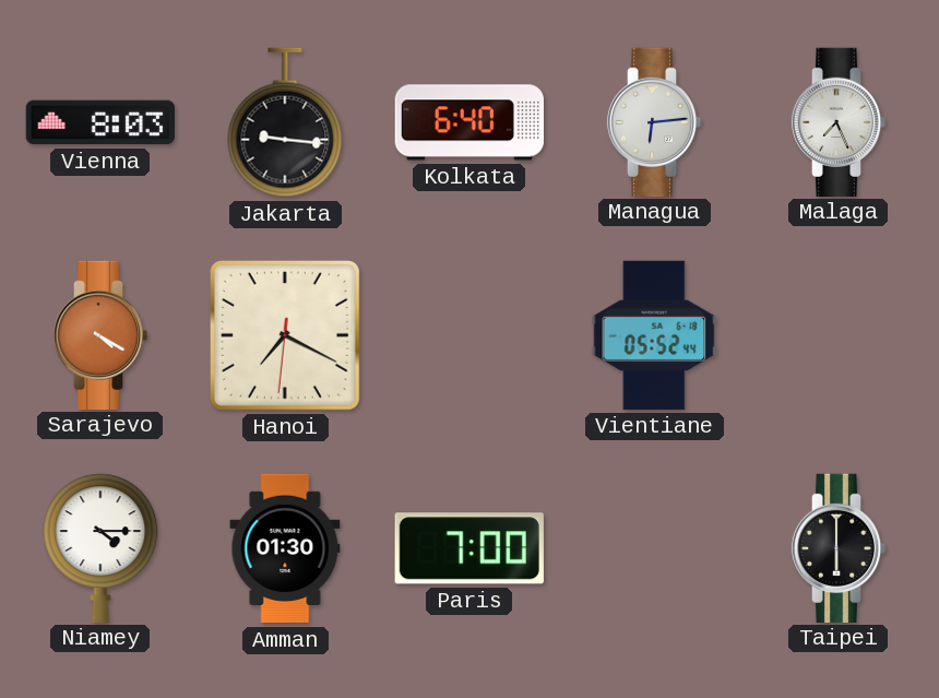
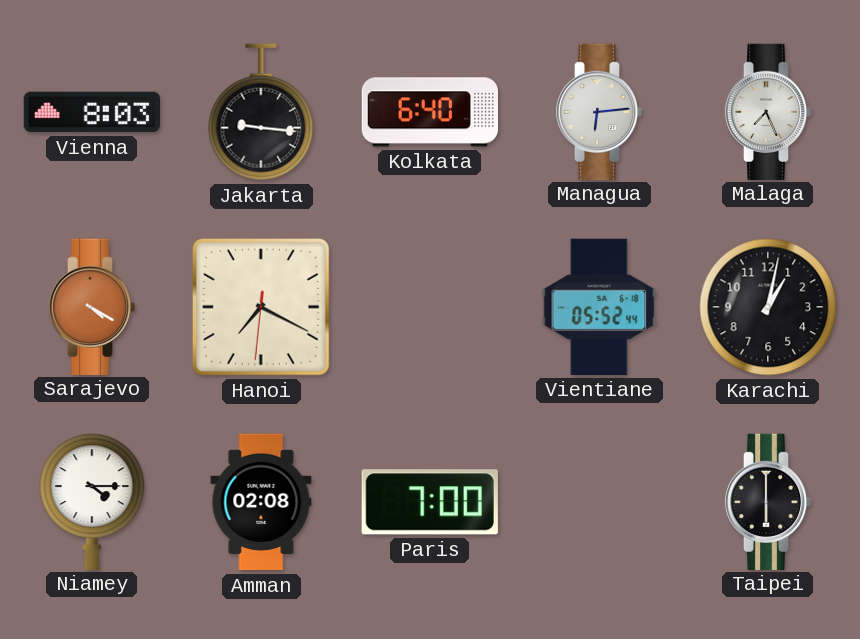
Karachi: none -> 1:02 (768, 307)
Amman: 01:30 -> 02:08 (261, 502)
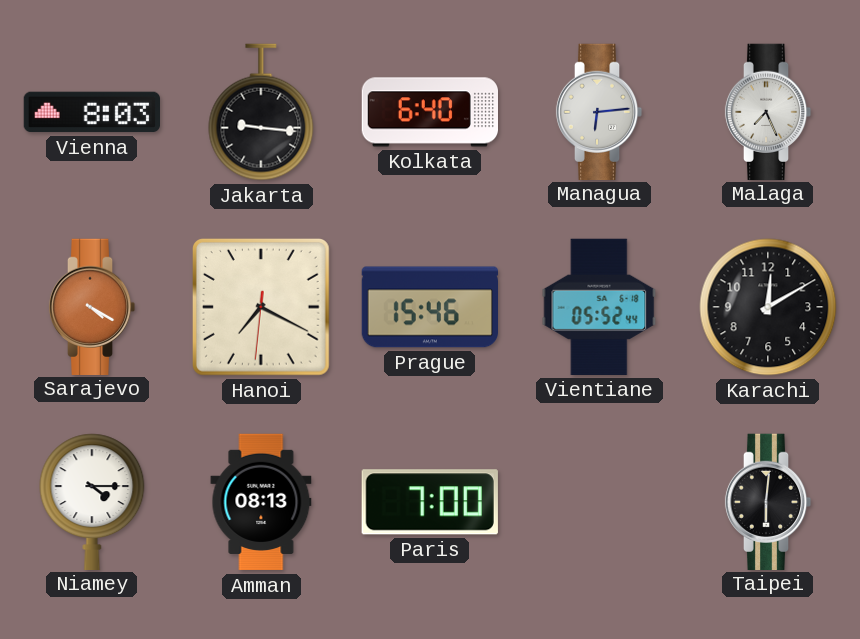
Prague: none -> 15:46 (429, 307)
Karachi: 1:02 -> 12:10 (768, 307)
Amman: 02:08 -> 08:13 (261, 502)
Taipei: 6:00 -> 6:01 (768, 501)
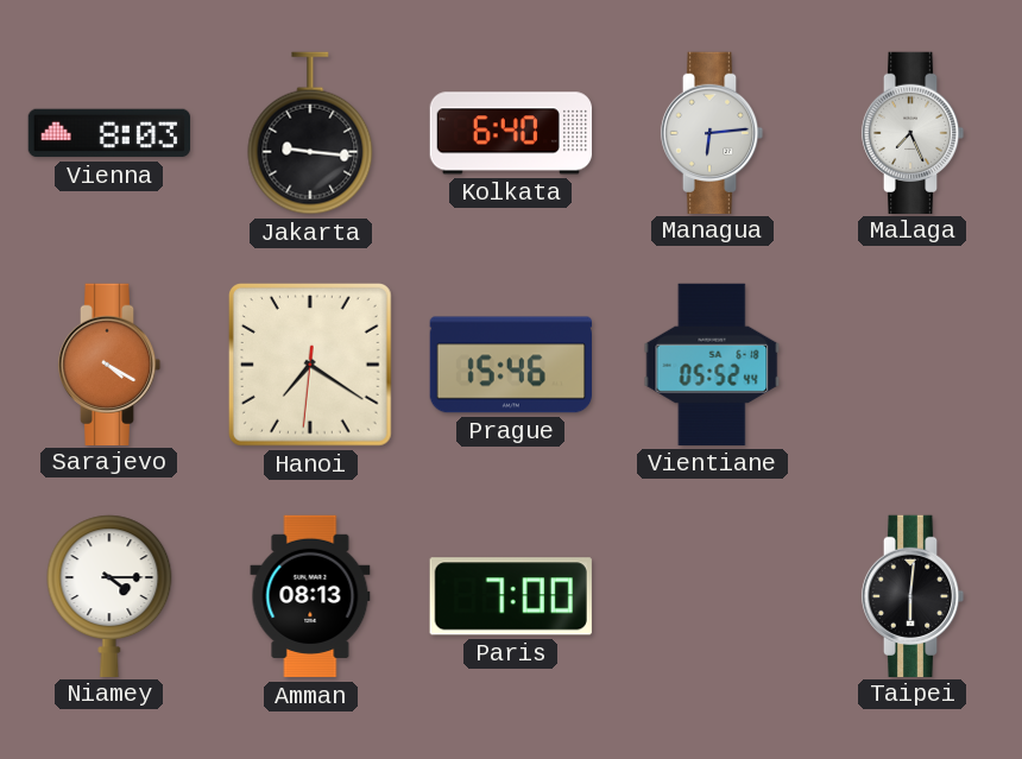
Hanoi: 7:19 -> 7:20 (310, 365)
Karachi: 12:10 -> none (768, 307)
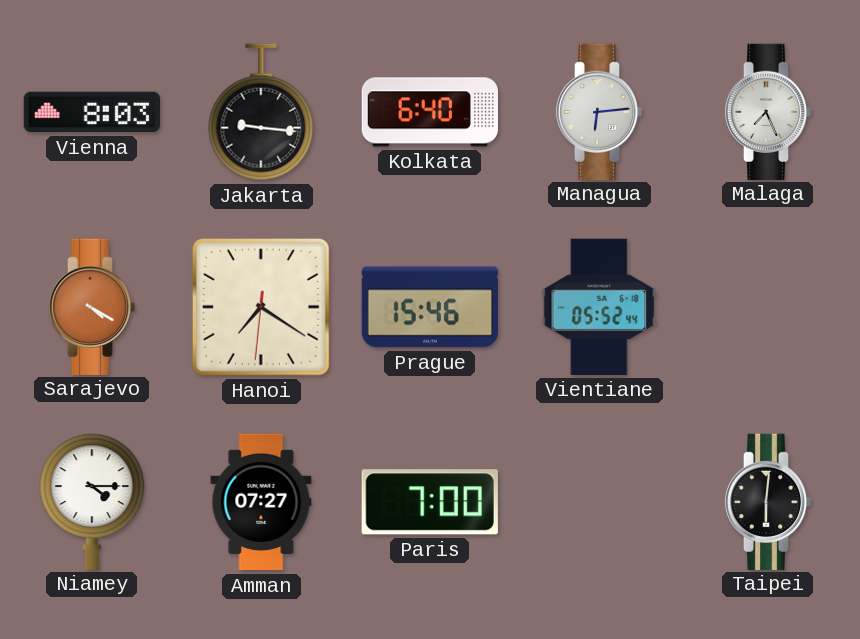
Amman: 08:13 -> 07:27 (261, 502)
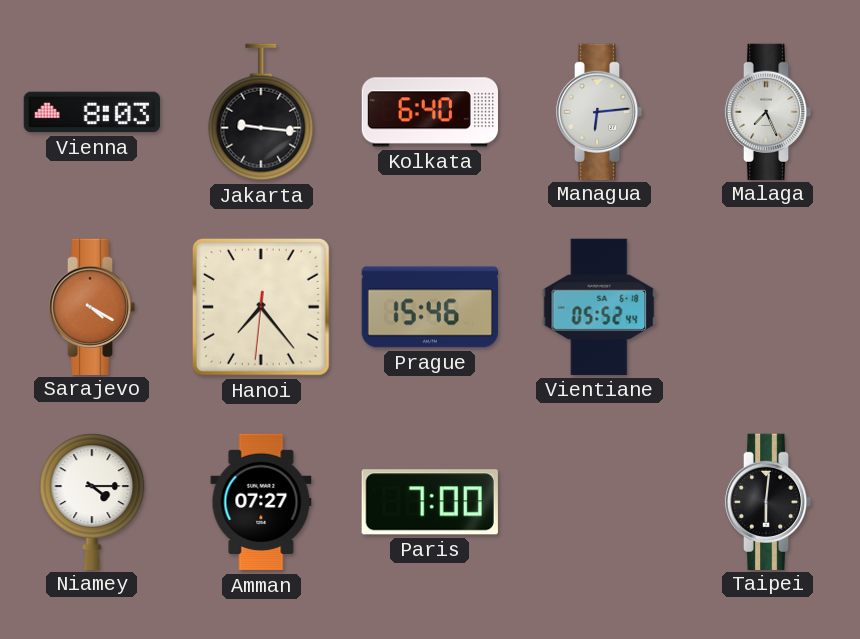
Hanoi: 7:20 -> 7:23 (261, 307)
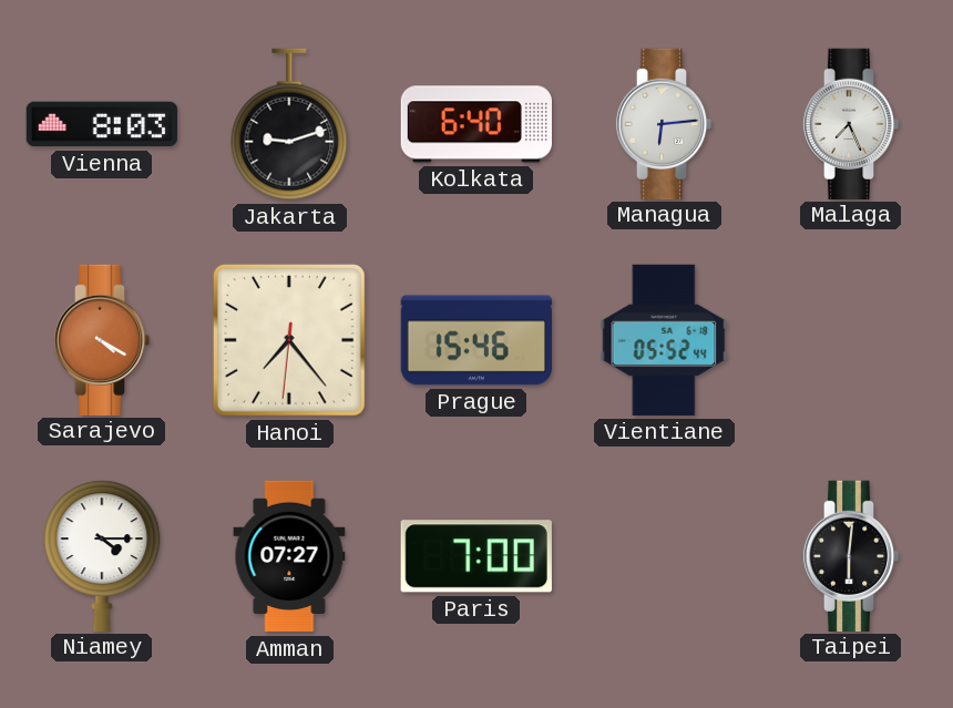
Jakarta: 9:16 -> 9:12 (289, 124)
